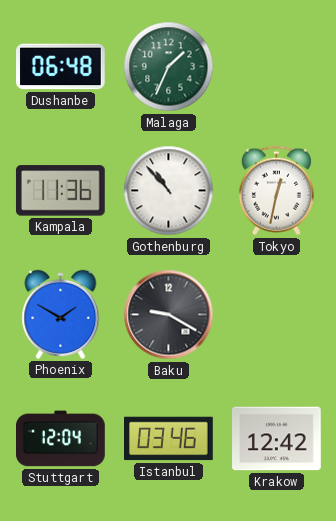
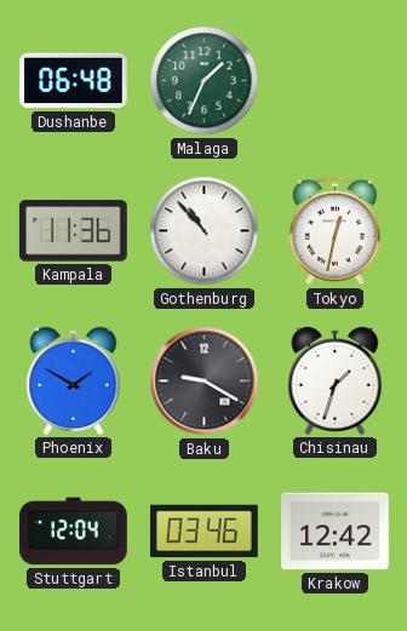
Chisinau: none -> 1:33 (336, 380)
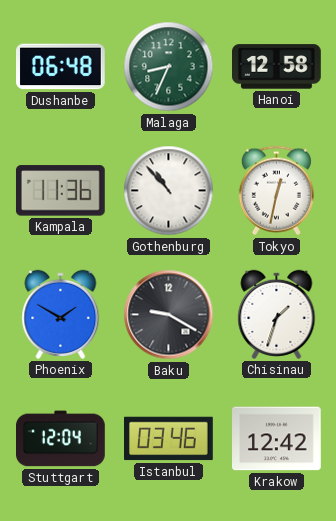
Malaga: 1:34 -> 8:34 (169, 67)
Hanoi: none -> 12:58 (277, 67)
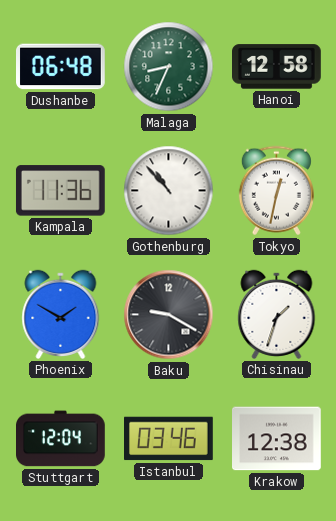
Krakow: 12:42 -> 12:38 (277, 439)
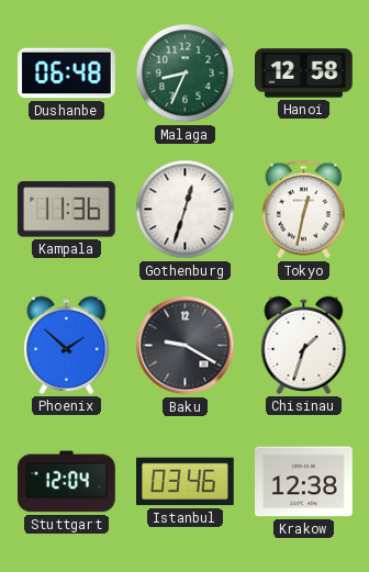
Gothenburg: 10:53 -> 12:33 (186, 210)
Phoenix: 1:50 -> 1:52 (67, 345)
